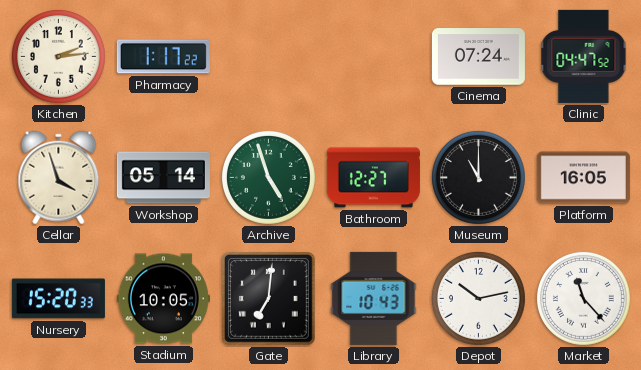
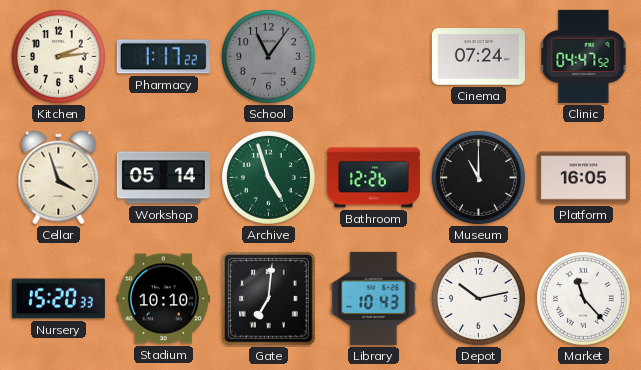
School: none -> 11:06 (268, 56)
Bathroom: 12:27 -> 12:26 (373, 178)
Stadium: 10:05 -> 10:10 (163, 299)
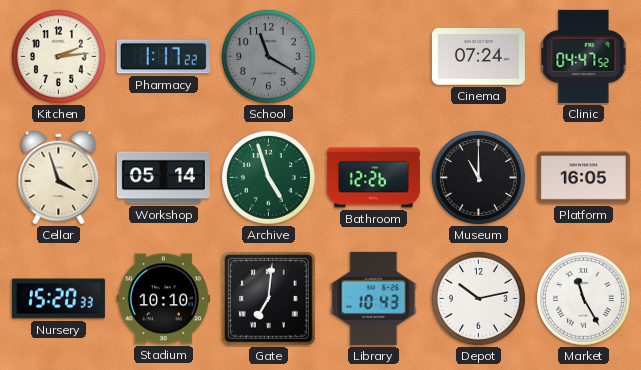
School: 11:06 -> 11:20 (268, 56)
Market: 11:23 -> 11:25 (583, 298)
